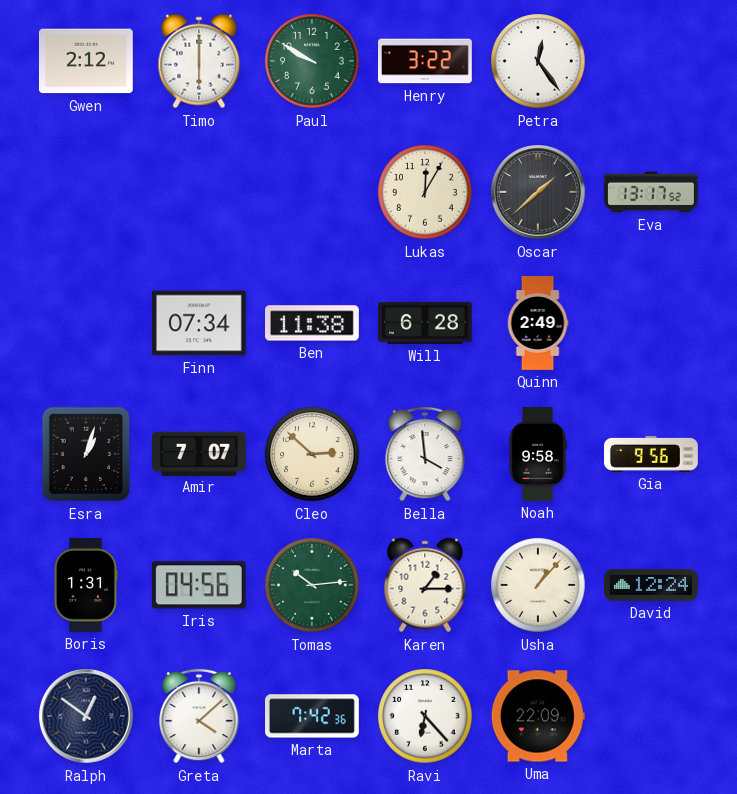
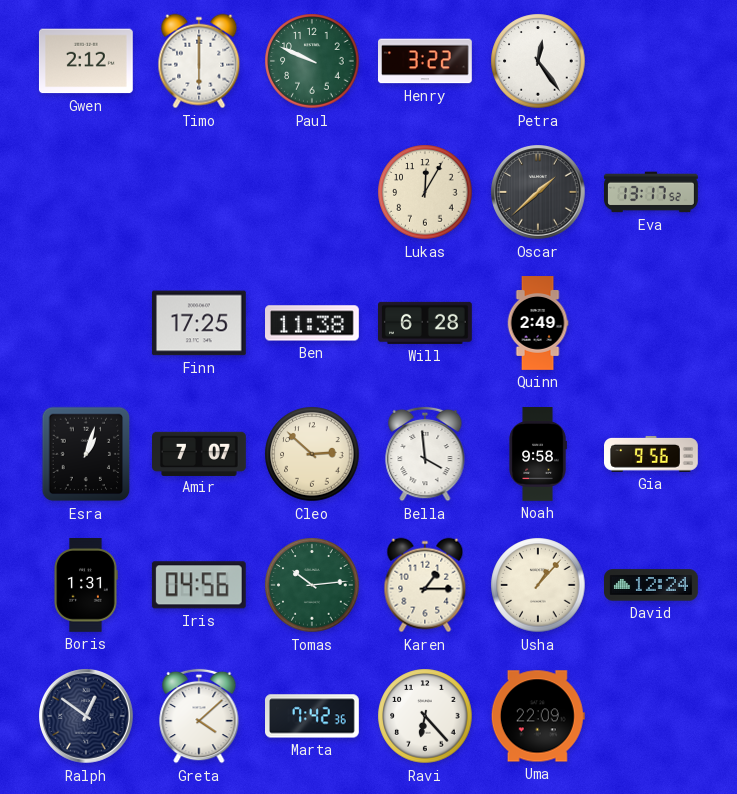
Paul: 9:50 -> 9:49 (312, 61)
Finn: 07:34 -> 17:25 (199, 323)
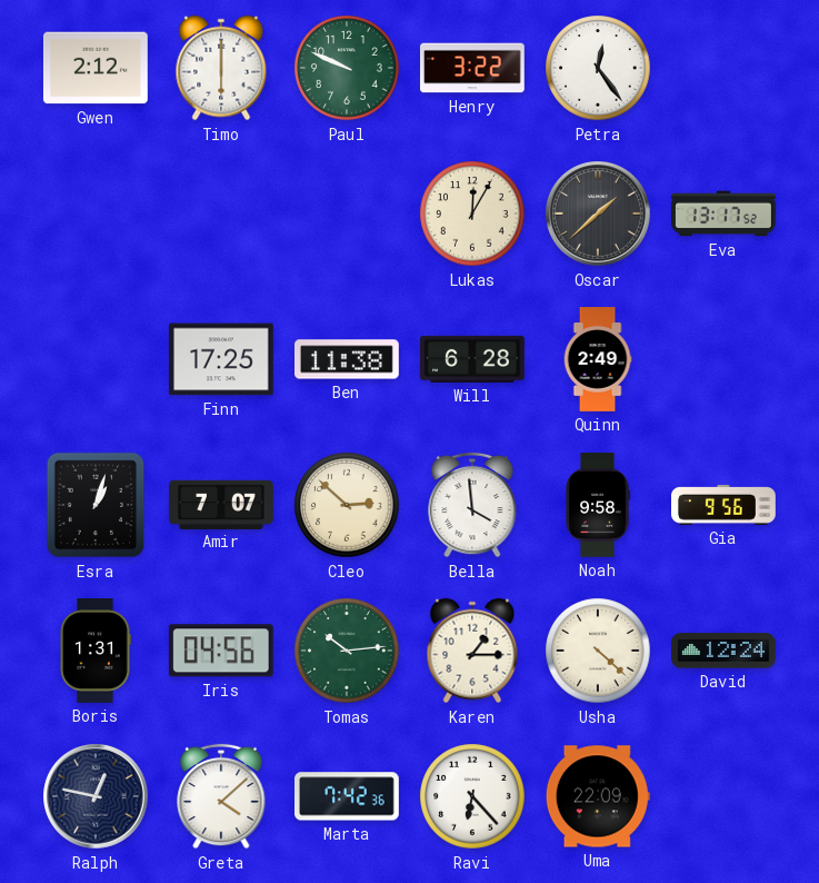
Usha: 1:07 -> 4:22 (598, 651)
Ralph: 12:51 -> 12:47 (97, 797)
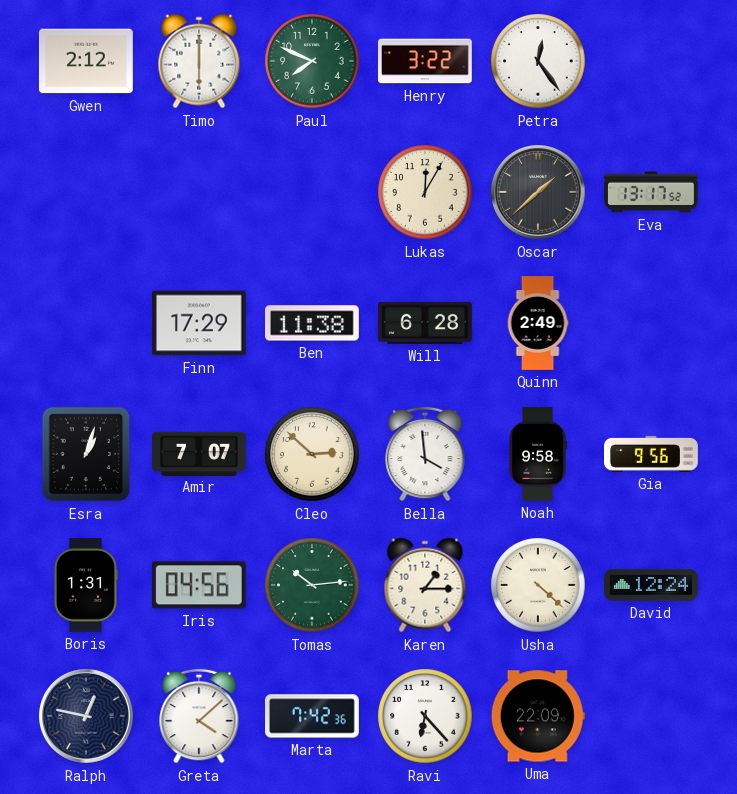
Paul: 9:49 -> 7:49 (312, 61)
Finn: 17:25 -> 17:29 (199, 323)
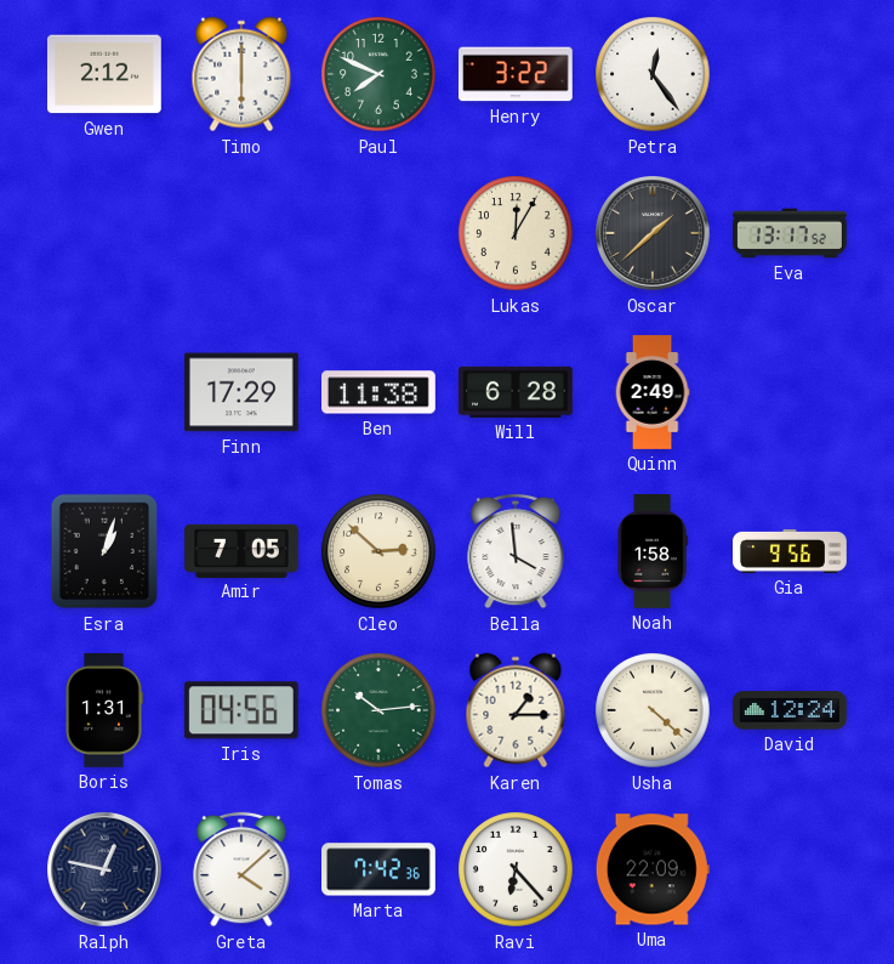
Amir: 7:07 -> 7:05 (243, 550)
Noah: 9:58 -> 1:58 (653, 552)
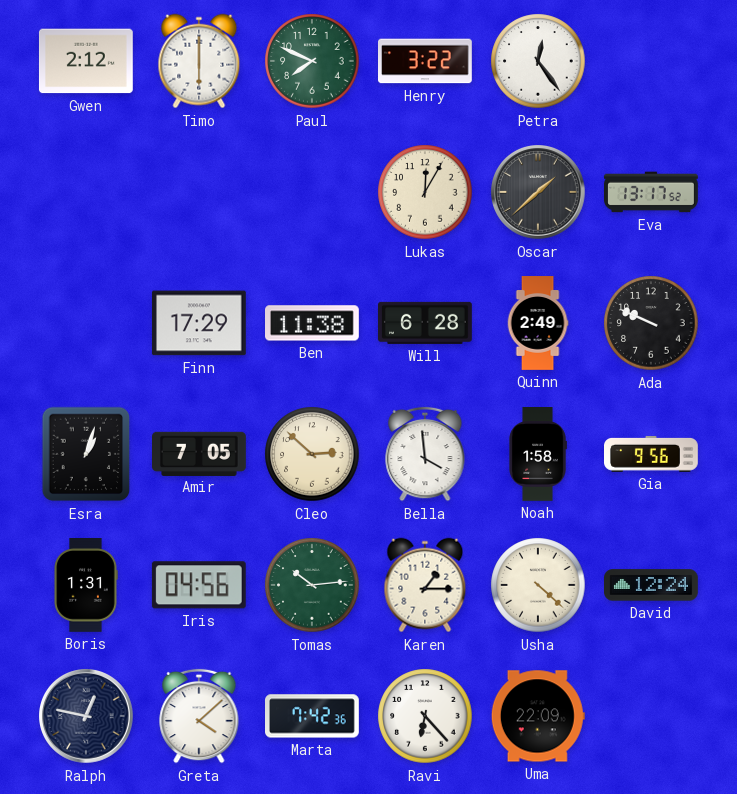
Ada: none -> 9:49 (651, 323)
